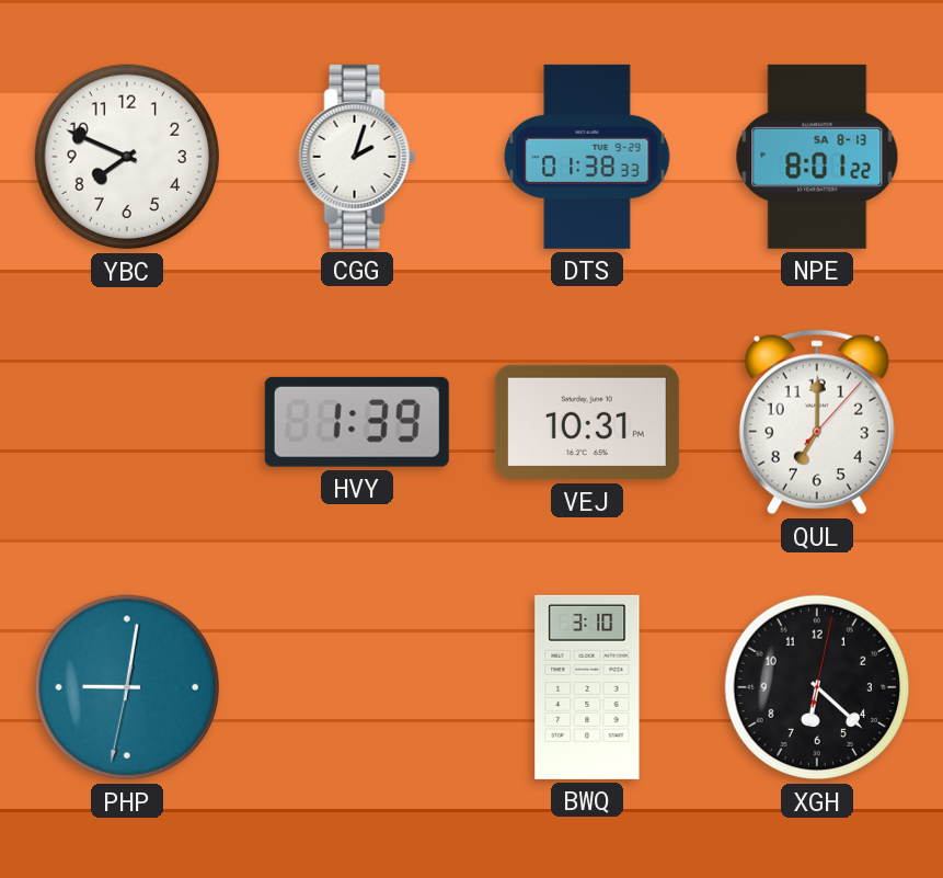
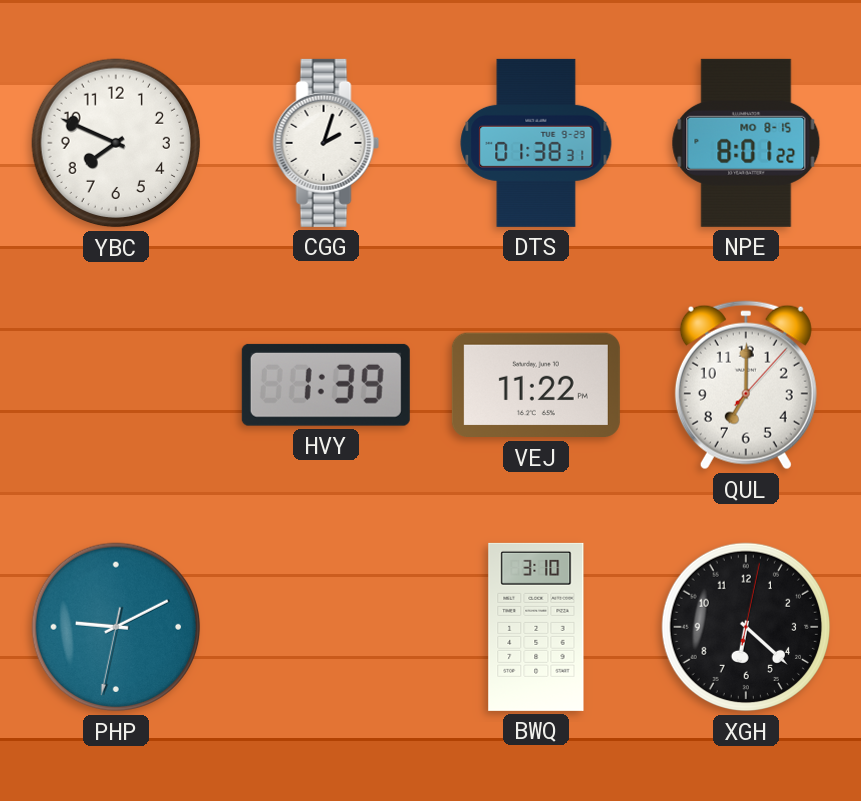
DTS: 01:38:33 -> 01:38:31 (536, 143)
NPE date: SA 8-13 -> MO 8-15 (746, 143)
VEJ: 10:31 -> 11:22 (536, 385)
PHP: 9:01 -> 9:10 (116, 627)
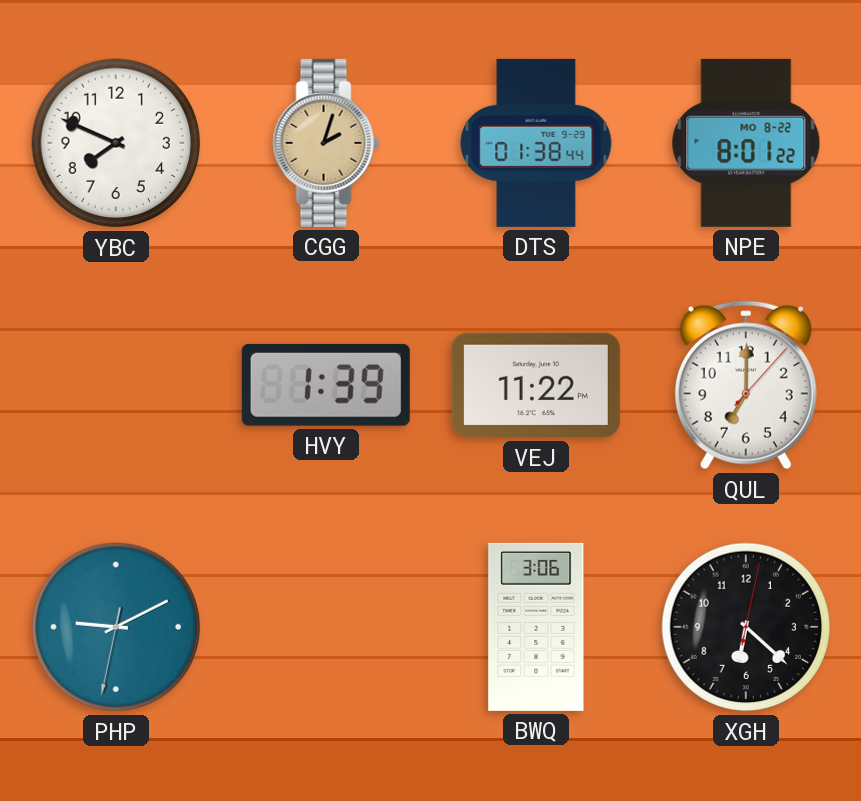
CGG dial: white -> champagne (326, 143)
DTS: 01:38:31 -> 01:38:44 (536, 143)
NPE date: MO 8-15 -> MO 8-22 (746, 143)
BWQ: 3:10 -> 3:06 (536, 627)
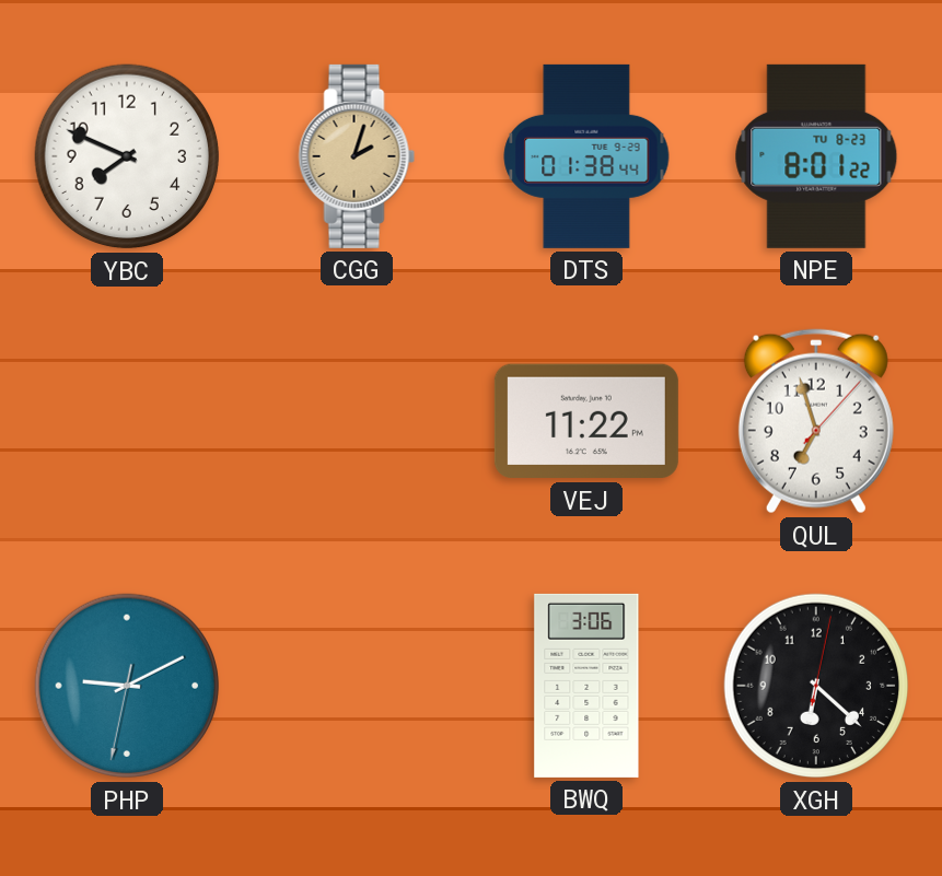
NPE date: MO 8-22 -> TU 8-23 (816, 156)
HVY: 1:39 -> none (326, 385)
QUL: 7:00 -> 6:57 (816, 421)
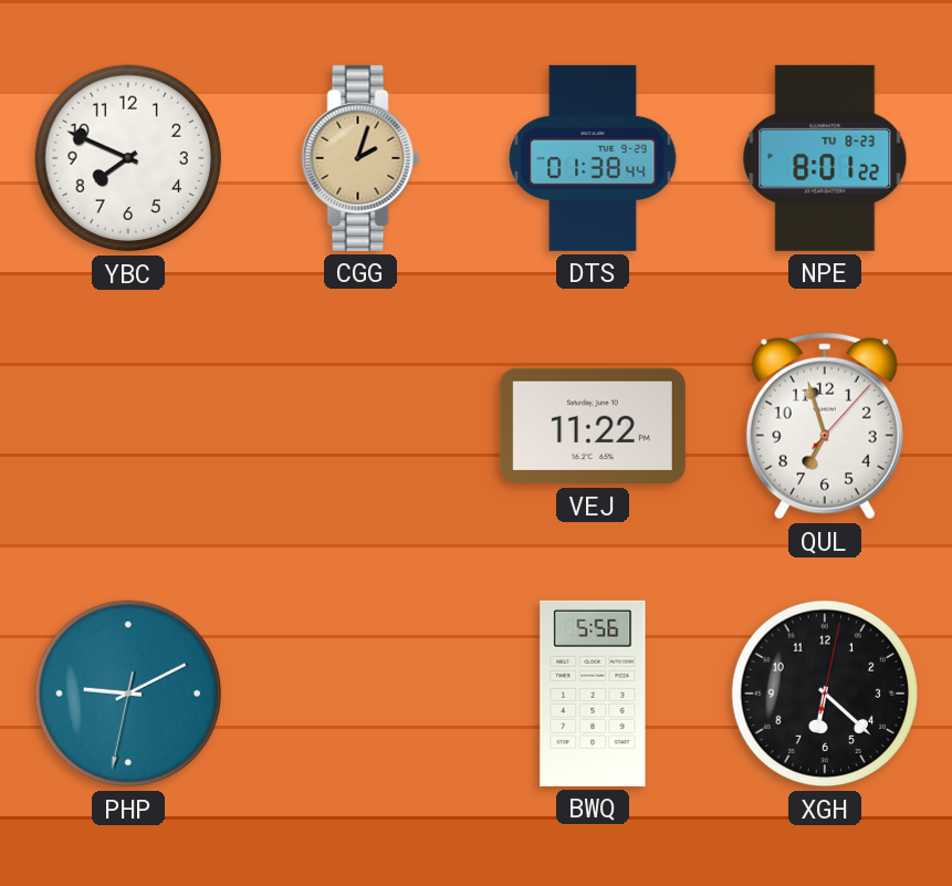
BWQ: 3:06 -> 5:56 (593, 694)
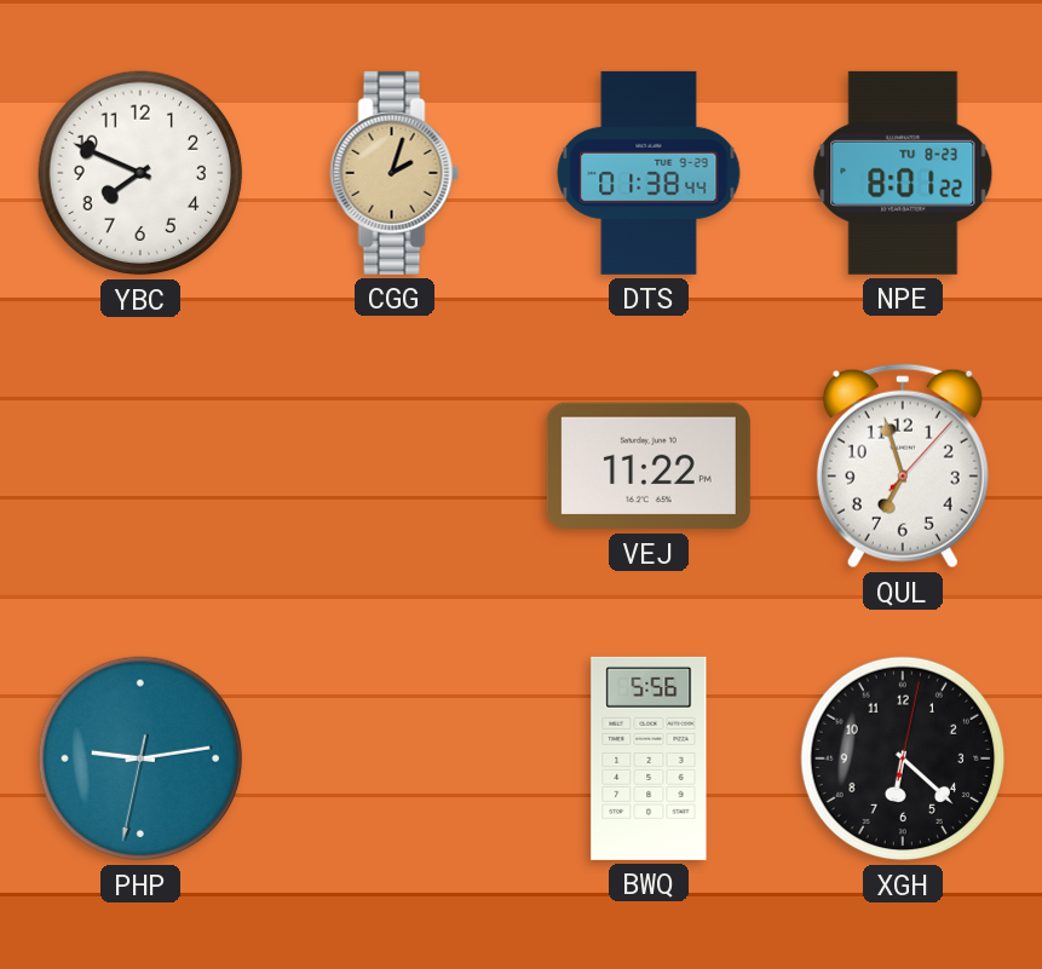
PHP: 9:10 -> 9:13 (140, 759)
